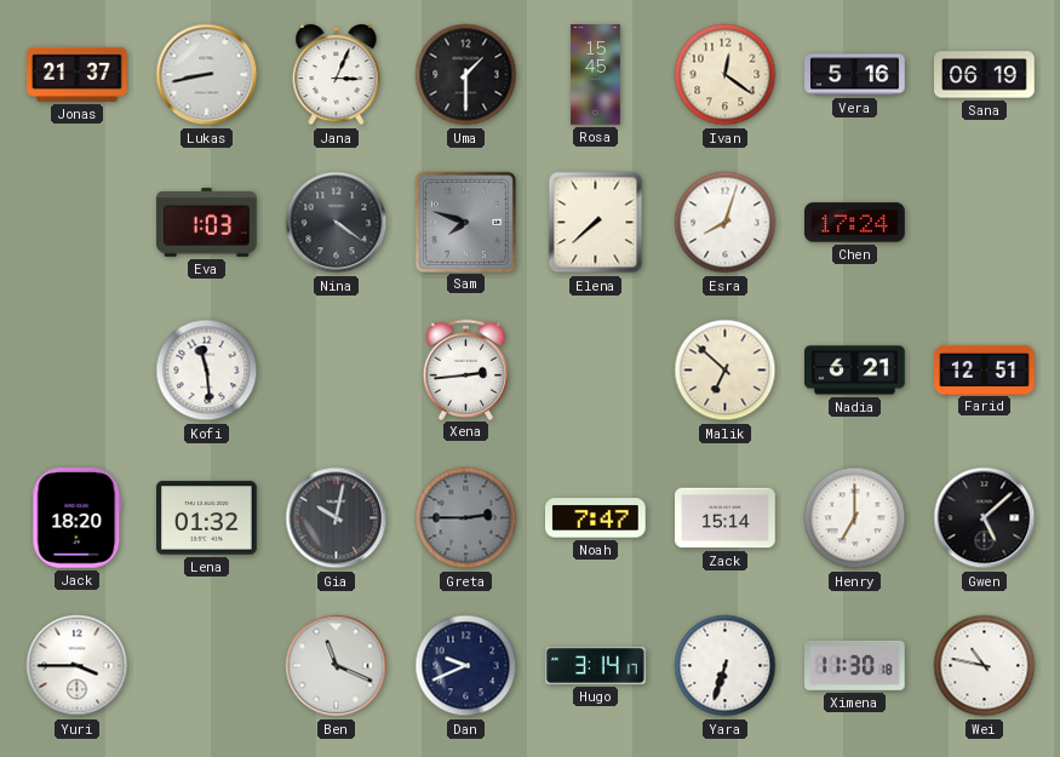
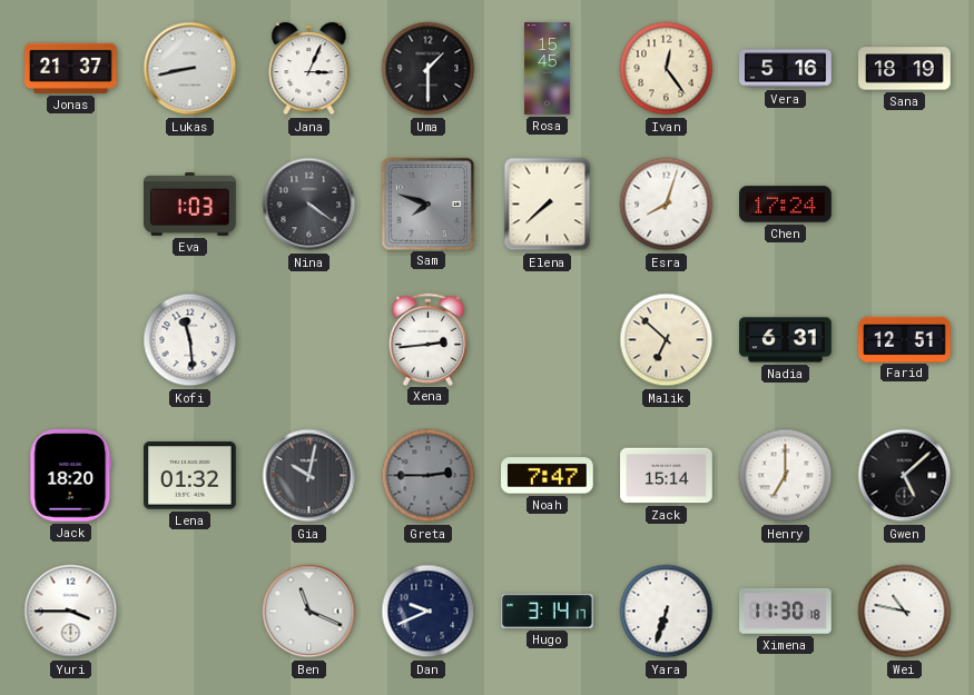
Ivan: 12:21 -> 12:24 (667, 69)
Sana: 06:19 -> 18:19 (905, 69)
Nadia: 6:21 -> 6:31 (786, 340)
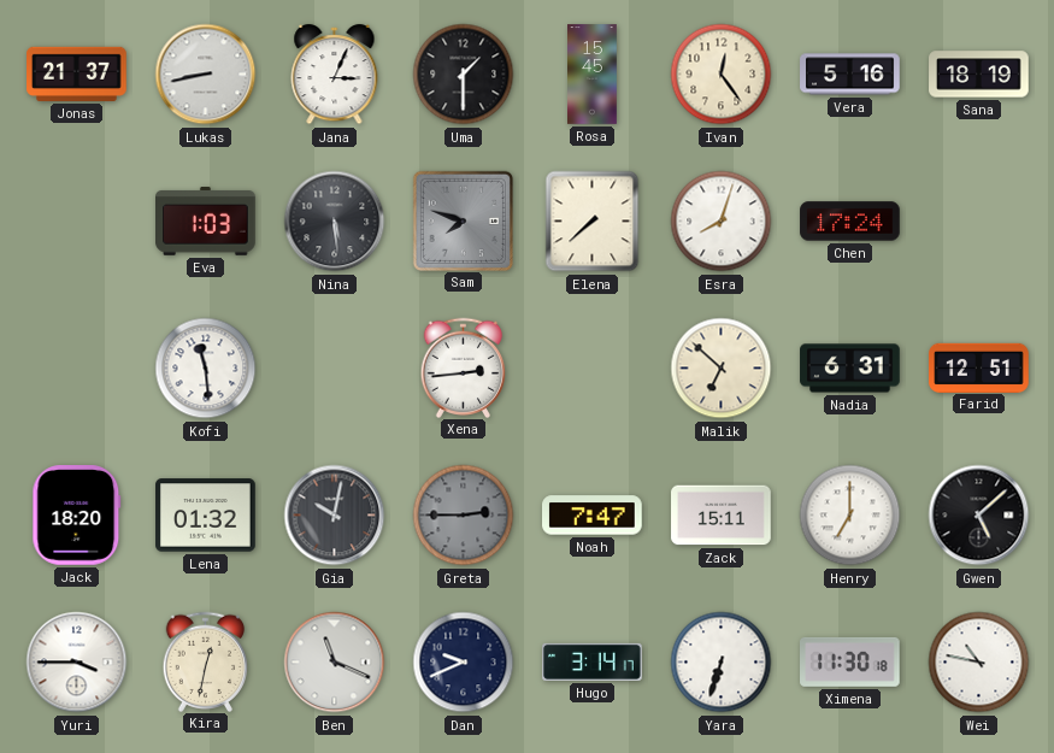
Nina: 4:21 -> 5:29 (335, 222)
Zack: 15:14 -> 15:11 (722, 516)
Kira: none -> 12:32 (206, 661)
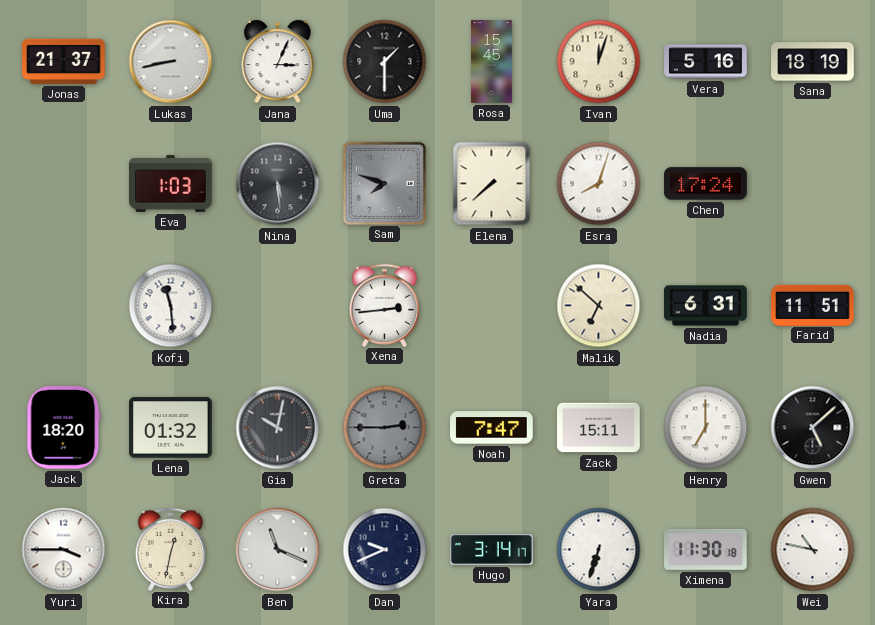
Ivan: 12:24 -> 12:03 (599, 62)
Farid: 12:51 -> 11:51 (813, 305)
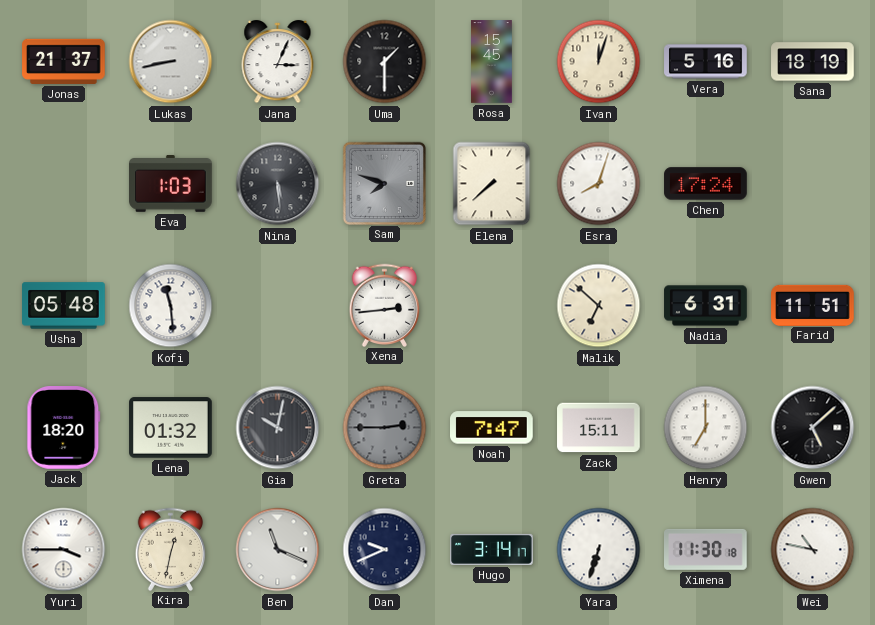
Usha: none -> 05:48 (64, 306)
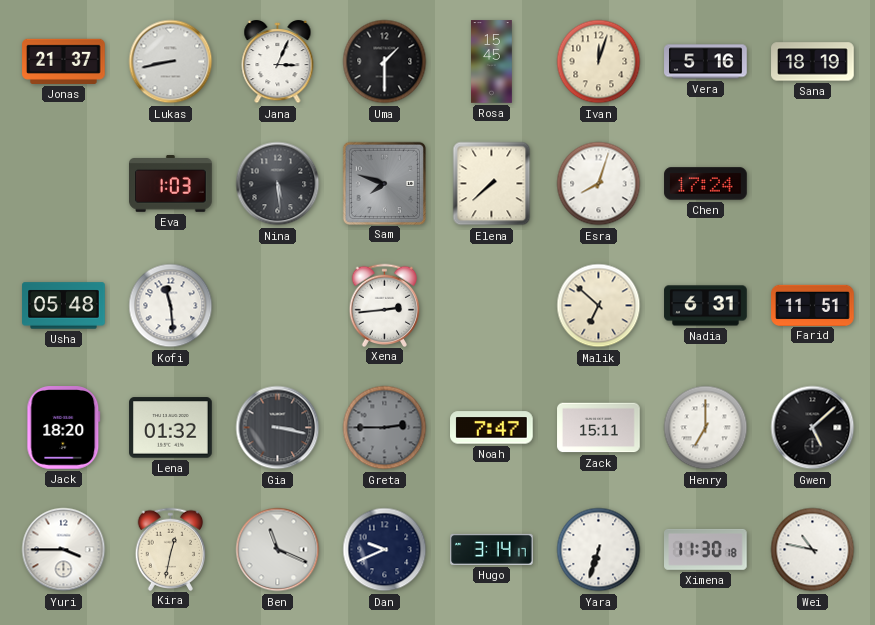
Gia: 10:02 -> 3:17 (278, 428)
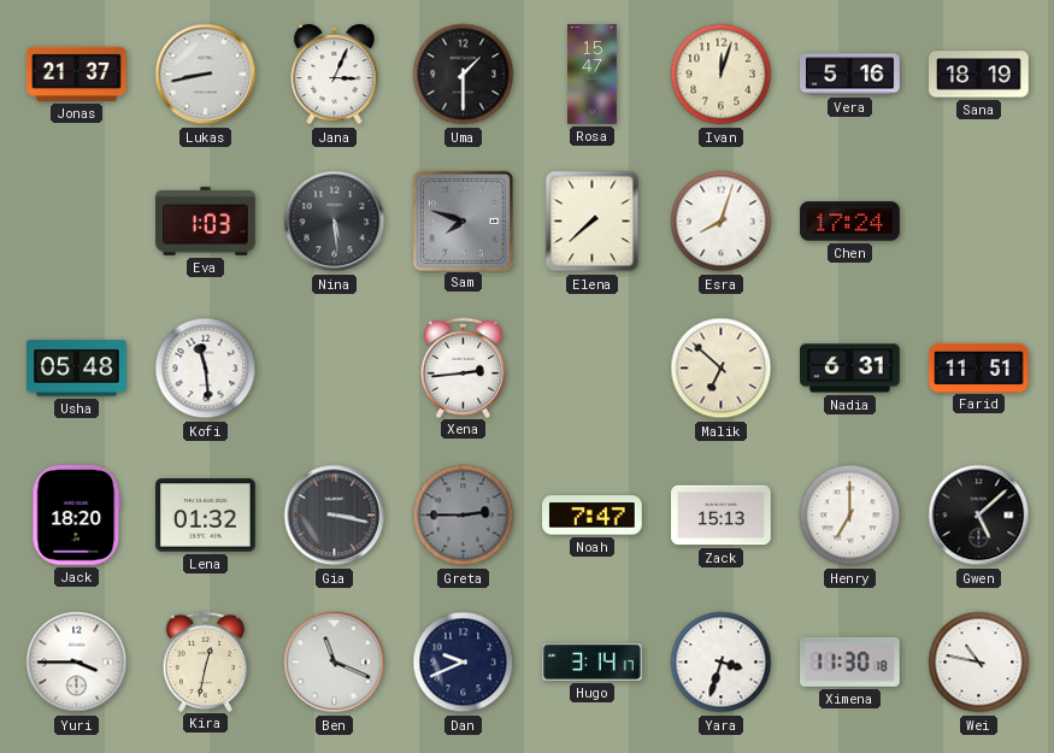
Rosa: 15:45 -> 15:47 (593, 75)
Zack: 15:11 -> 15:13 (722, 516)
Yara: 6:33 -> 3:33 (722, 663)
